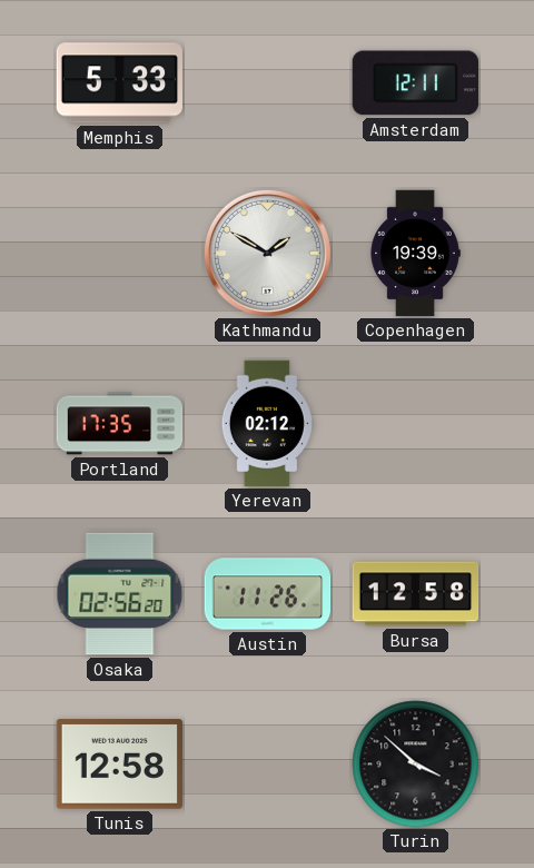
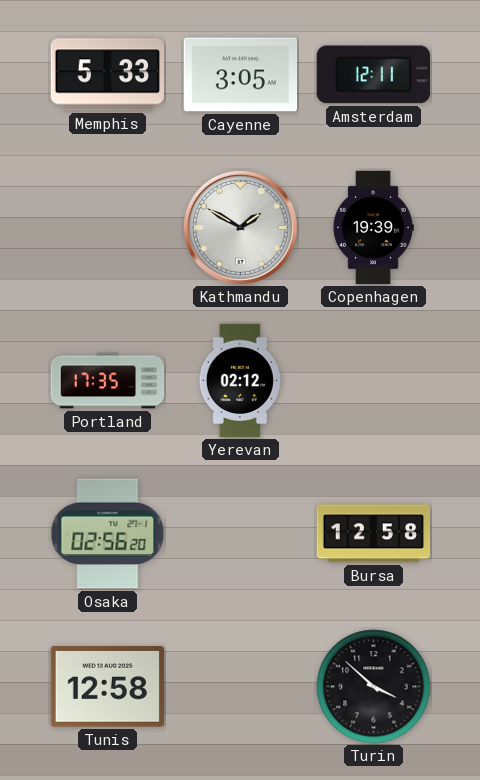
Cayenne: none -> 3:05 (241, 75)
Austin: 11:26 -> none (268, 594)
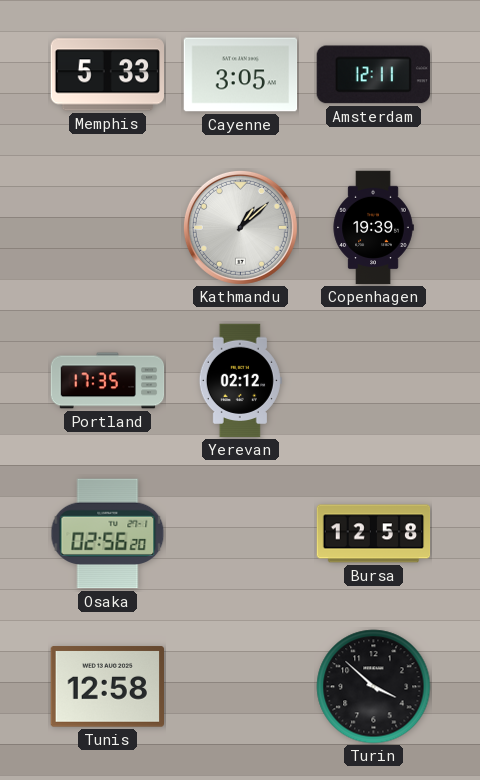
Kathmandu: 1:50 -> 1:08 (240, 227)
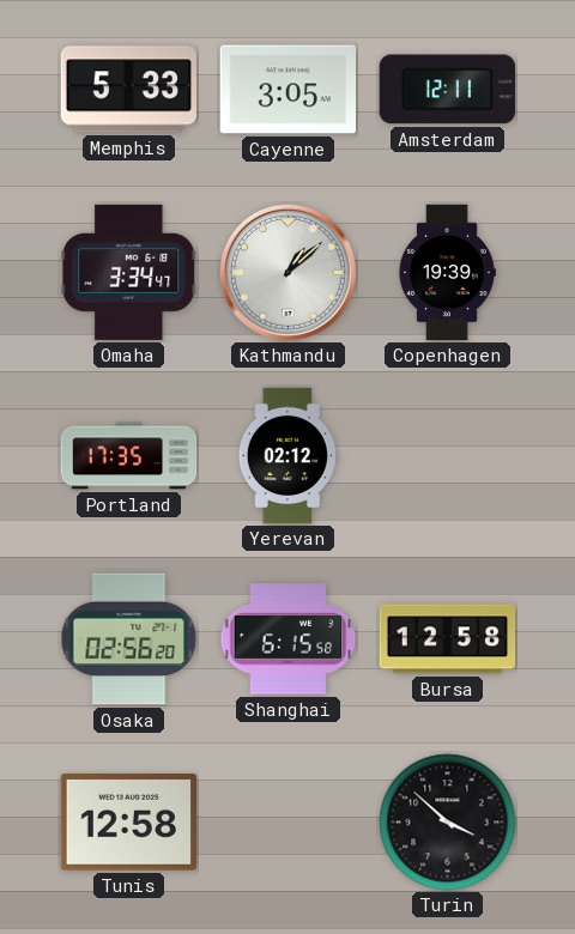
Omaha: none -> 3:34 (129, 272)
Shanghai: none -> 6:15 (289, 639)
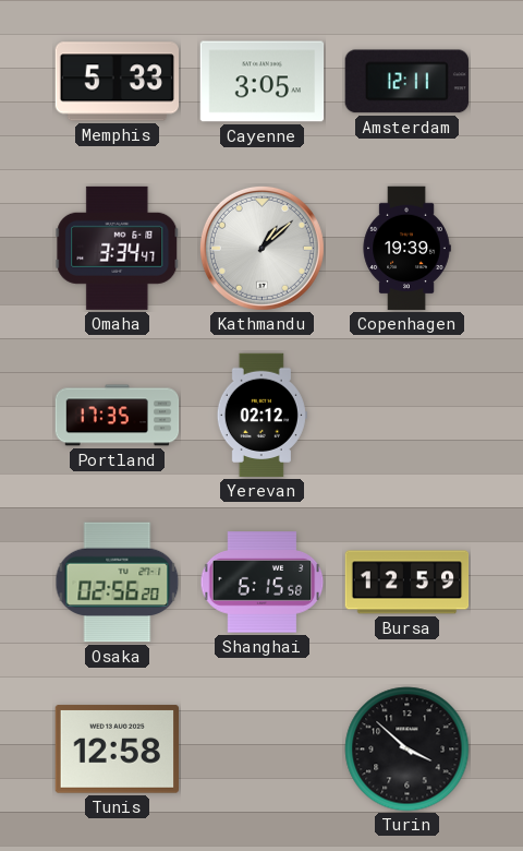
Bursa: 12:58 -> 12:59 (408, 583)
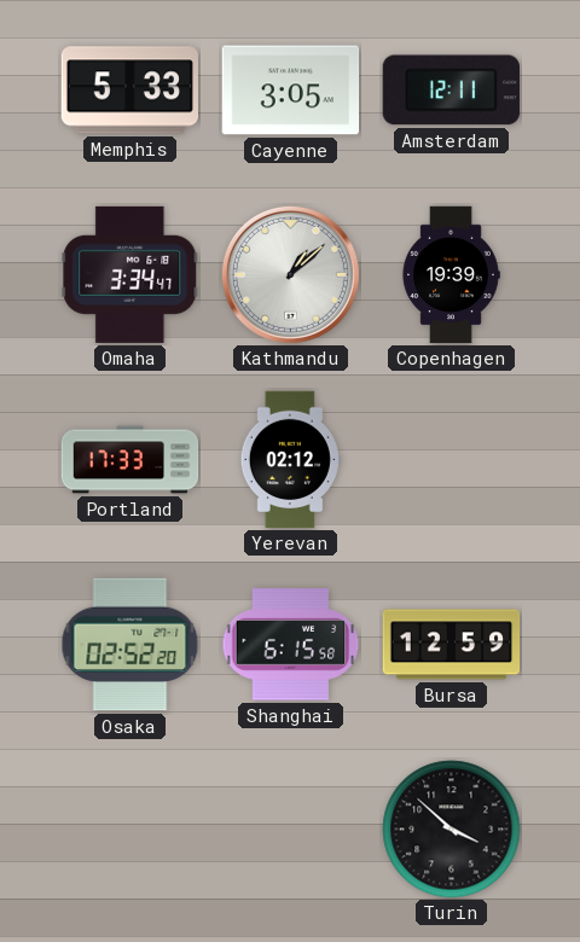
Portland: 17:35 -> 17:33 (130, 460)
Osaka: 02:56 -> 02:52 (130, 645)
Tunis: 12:58 -> none (117, 750)
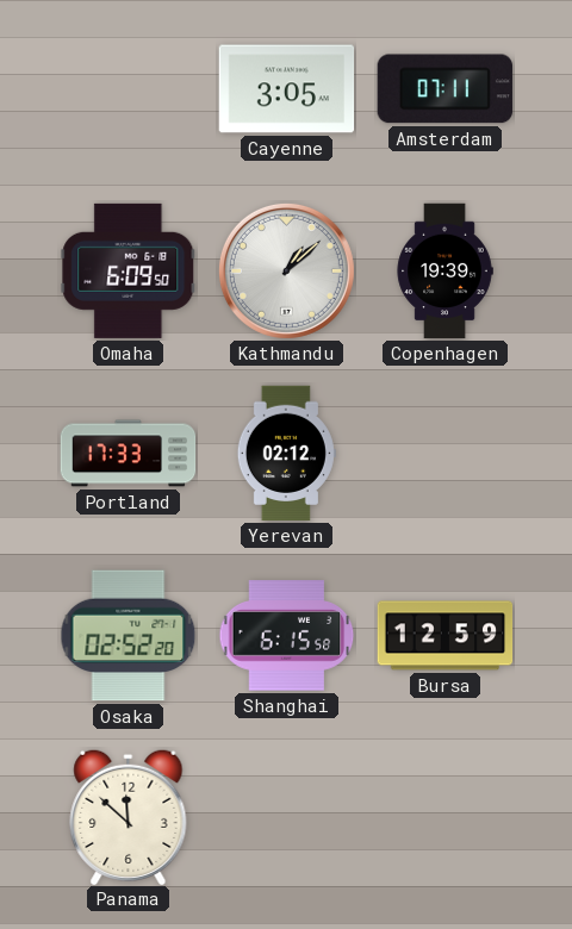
Memphis: 5:33 -> none (129, 91)
Amsterdam: 12:11 -> 07:11 (444, 89)
Omaha: 3:34 -> 6:09 (129, 270)
Panama: none -> 11:52 (129, 816)
Turin: 3:52 -> none (452, 830)
